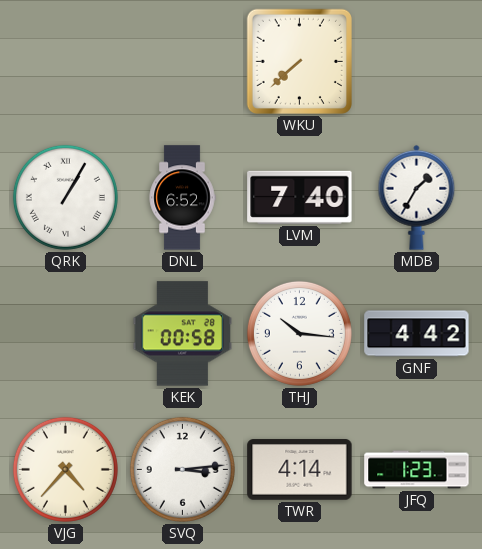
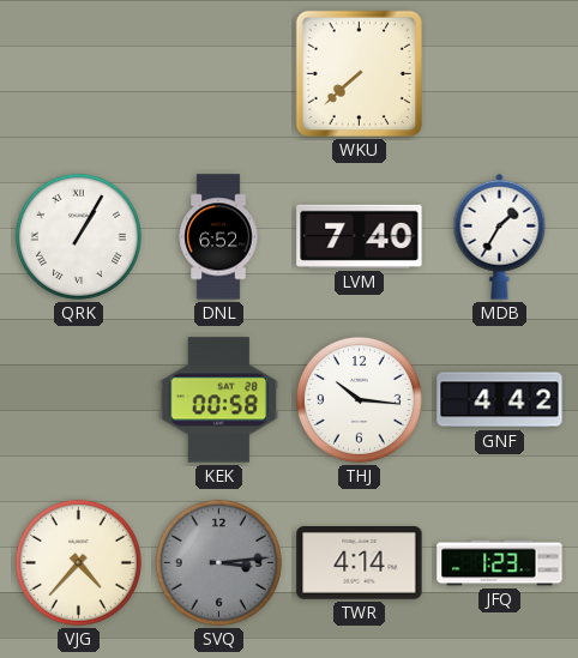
SVQ dial: white -> grey (218, 562)
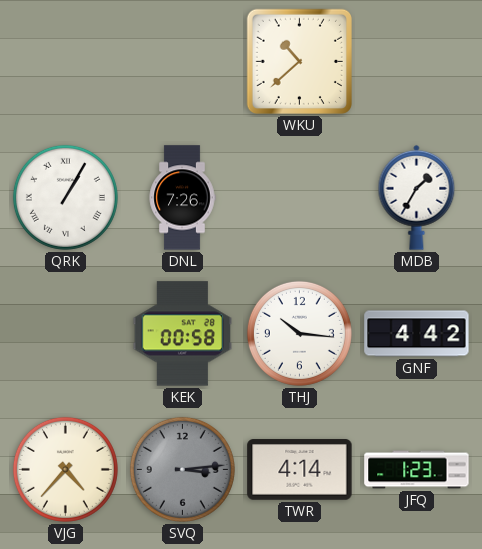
WKU: 7:38 -> 10:38 (299, 61)
DNL: 6:52 -> 7:26 (182, 198)
LVM: 7:40 -> none (360, 236)
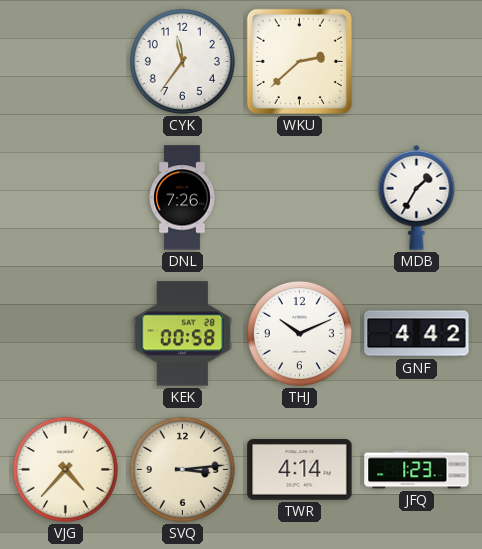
CYK: none -> 11:36 (182, 61)
WKU: 10:38 -> 2:38 (299, 61)
QRK: 1:05 -> none (65, 197)
THJ: 10:16 -> 10:11 (299, 333)
SVQ dial: grey -> cream (182, 469)
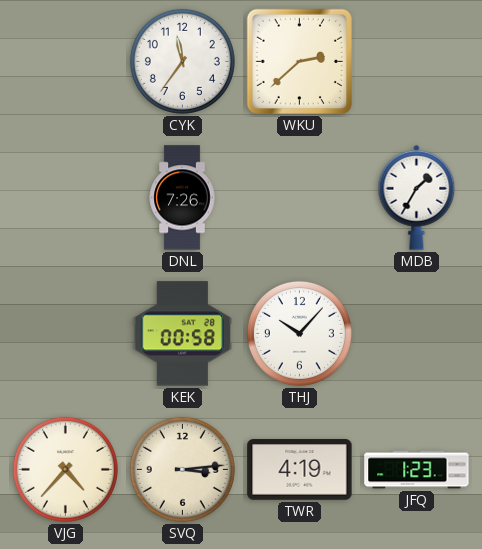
THJ: 10:11 -> 10:07 (299, 333)
GNF: 4:42 -> none (417, 334)
TWR: 4:14 -> 4:19 (300, 470)
